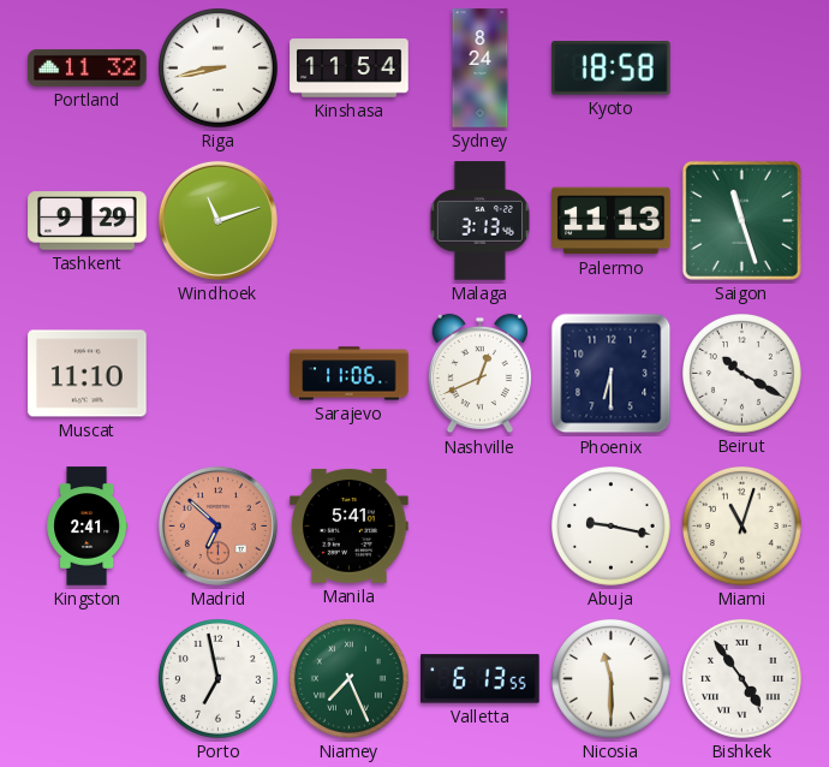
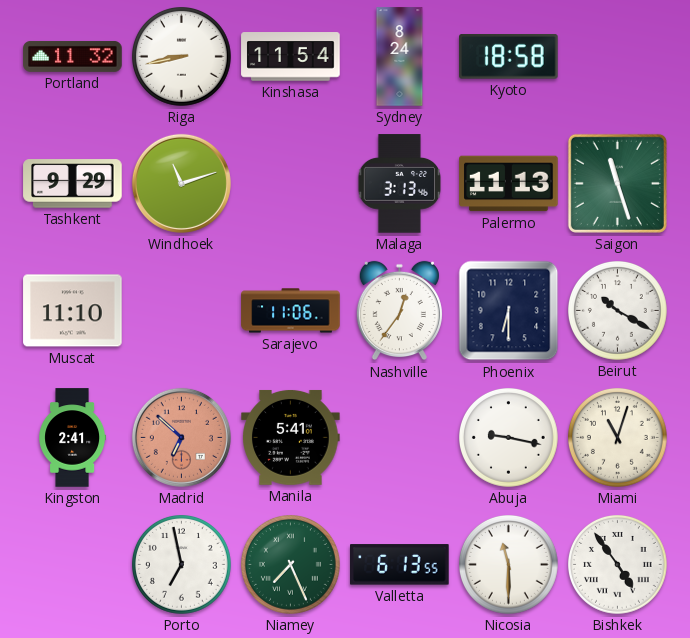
Nashville: 12:41 -> 12:36 (399, 311)
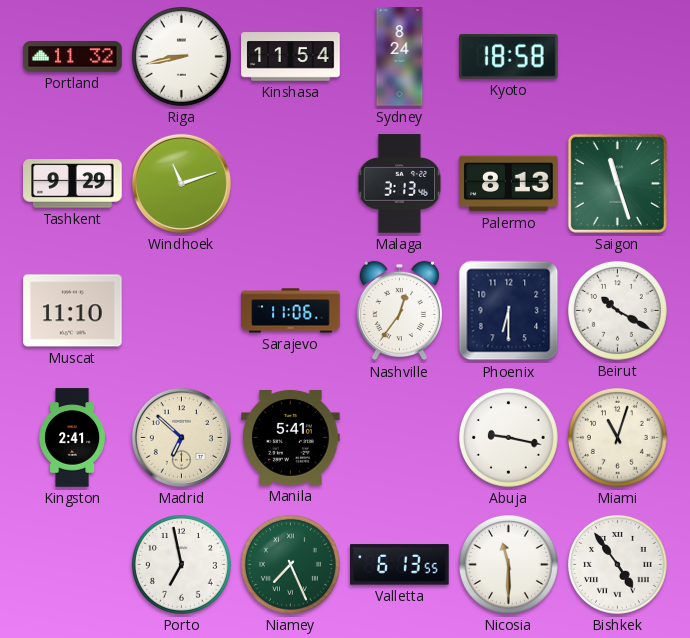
Palermo: 11:13 -> 8:13 (509, 184)
Madrid dial: salmon -> cream (181, 437)
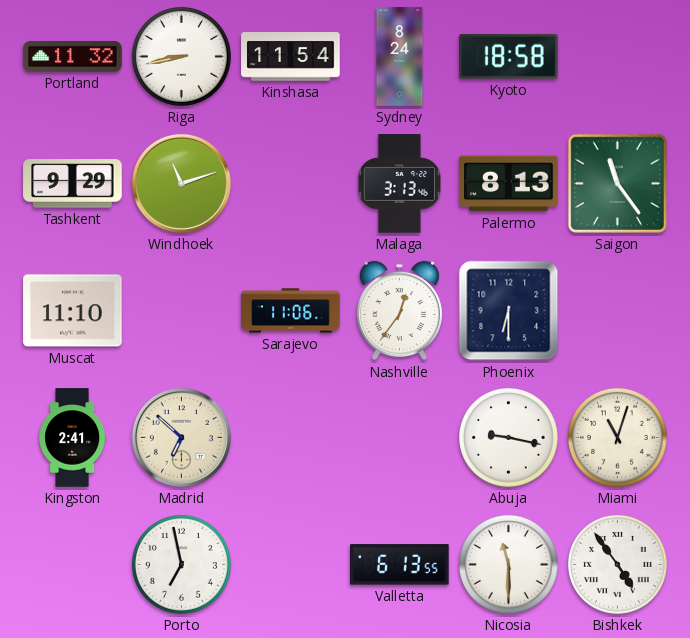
Saigon: 11:27 -> 11:24 (617, 183)
Beirut: 10:20 -> none (618, 311)
Manila: 5:41 -> none (291, 437)
Niamey: 7:26 -> none (291, 565)
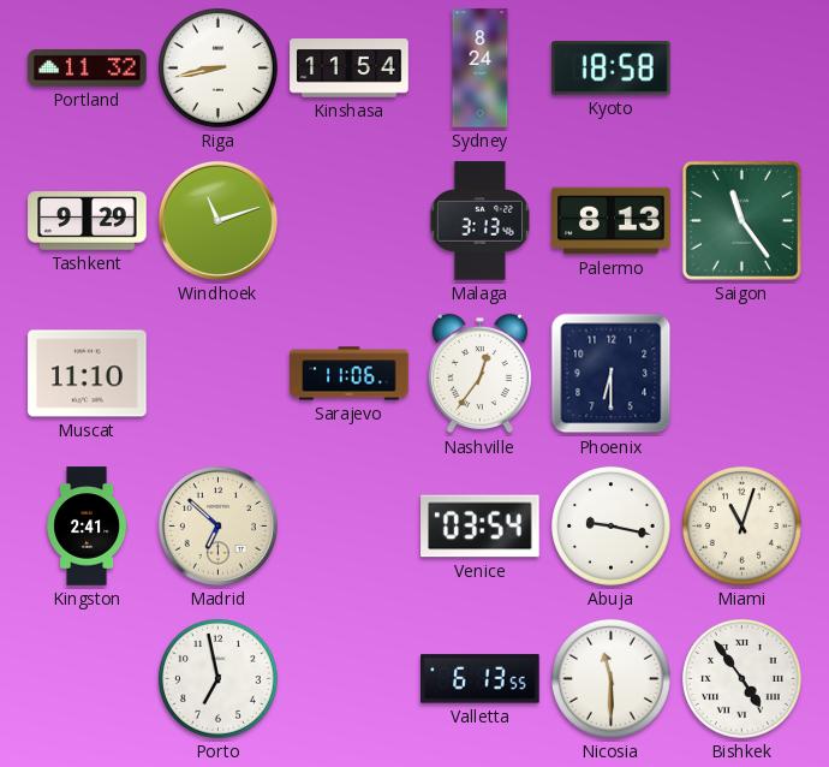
Venice: none -> 03:54 (481, 527)
